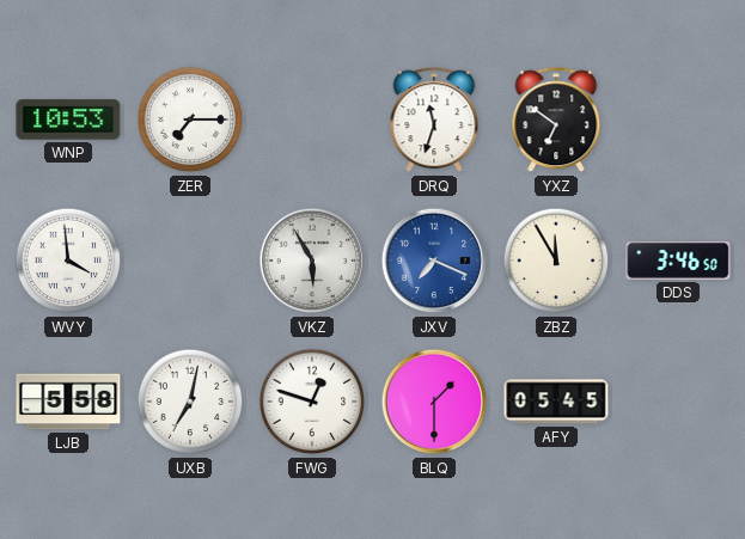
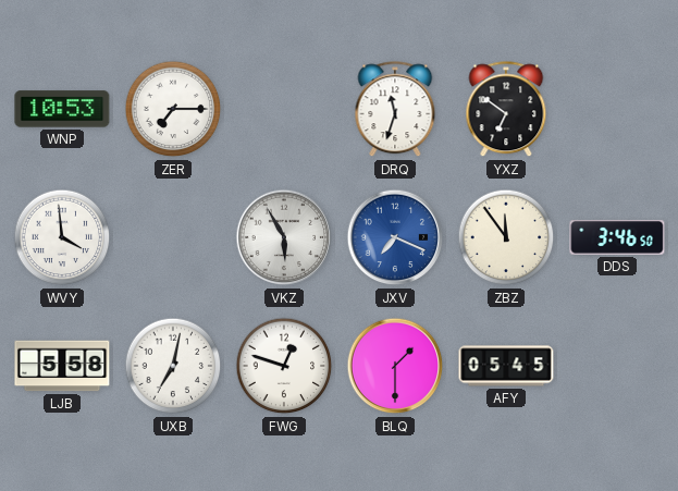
ZBZ: 11:55 -> 11:54 (506, 237)
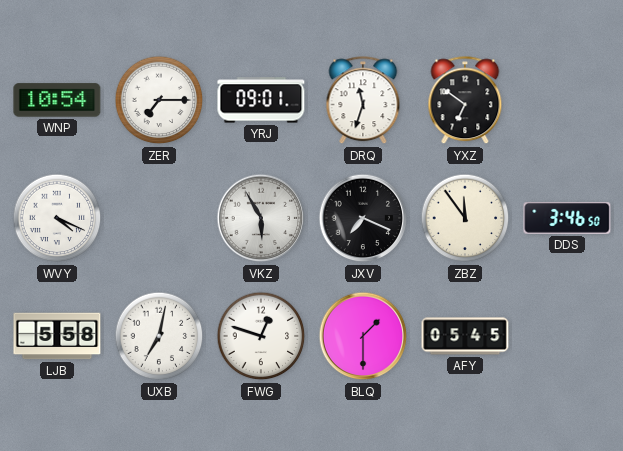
WNP: 10:53 -> 10:54 (57, 100)
YRJ: none -> 09:01 (261, 100)
WVY: 3:59 -> 4:19 (57, 218)
JXV dial: blue -> black (363, 218)
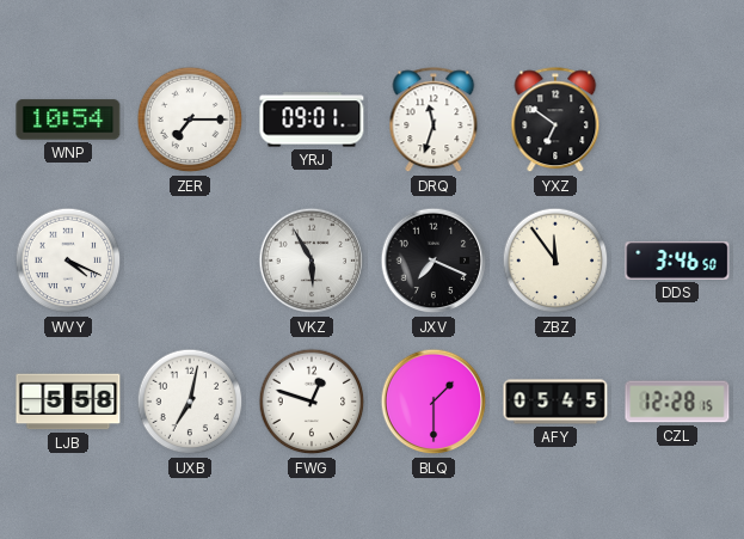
CZL: none -> 12:28 (677, 402)
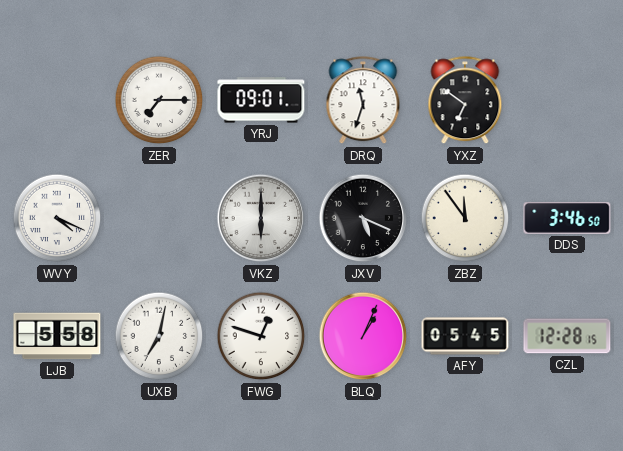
WNP: 10:54 -> none (68, 120)
VKZ: 5:55 -> 6:00 (261, 218)
JXV: 7:19 -> 5:19 (363, 218)
BLQ: 1:30 -> 1:04 (363, 336)
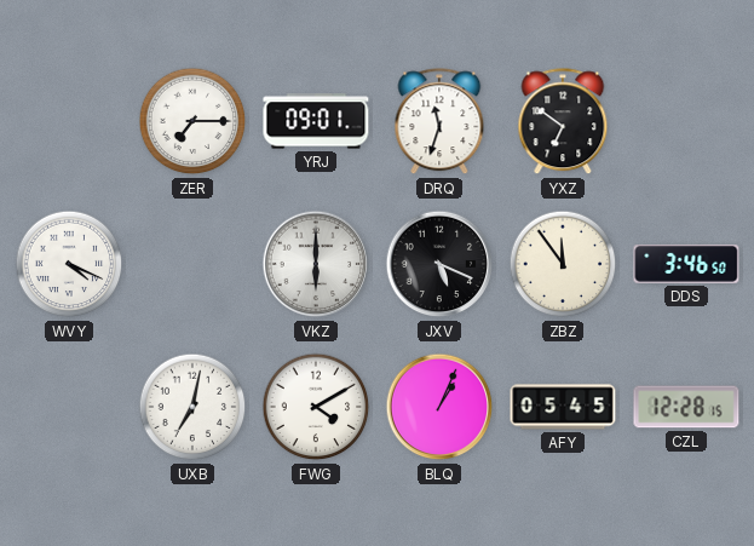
LJB: 5:58 -> none (57, 336)
FWG: 12:48 -> 4:10 (316, 407)
